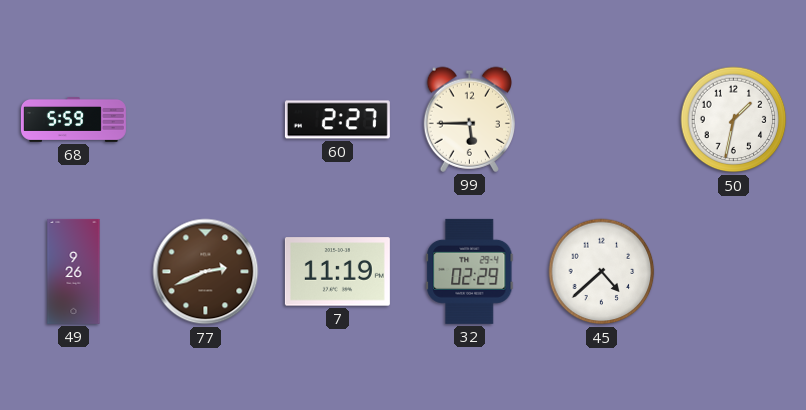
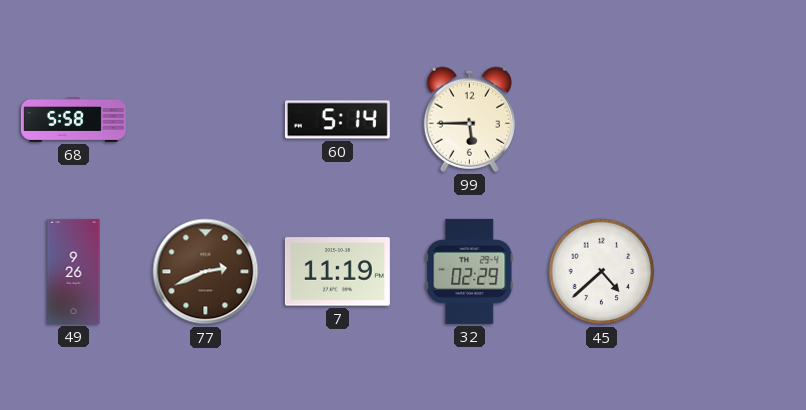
68: 5:59 -> 5:58 (73, 120)
60: 2:27 -> 5:14 (337, 120)
50: 1:32 -> none (734, 120)
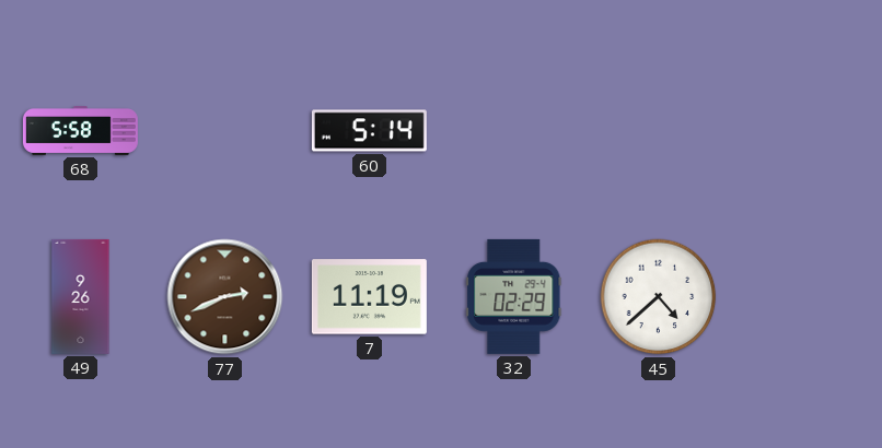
99: 5:45 -> none (469, 119)
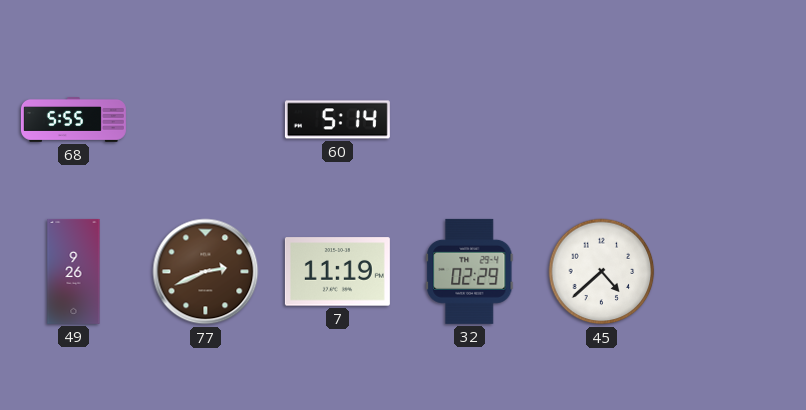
68: 5:58 -> 5:55 (73, 120)
